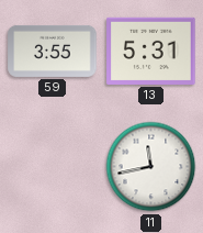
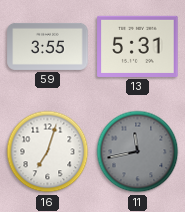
16: none -> 7:03 (48, 152)
11 dial: white -> grey (138, 152)
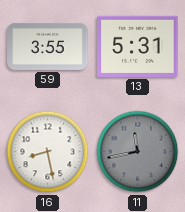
16: 7:03 -> 8:28 (48, 152)
